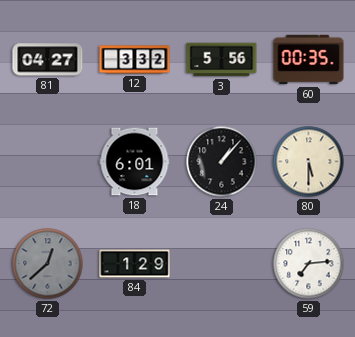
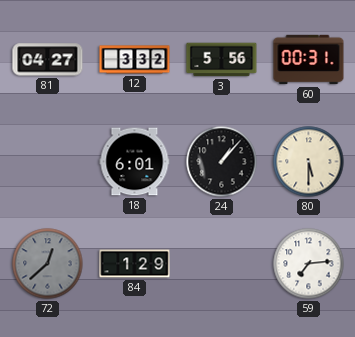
60: 00:35 -> 00:31 (309, 60)
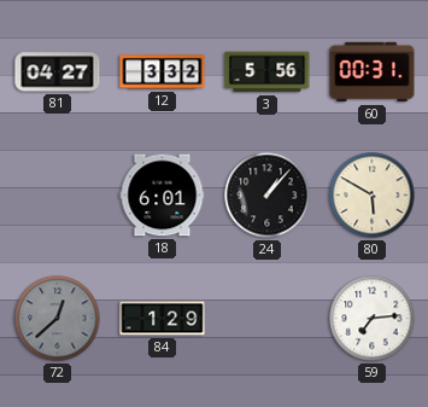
80: 5:30 -> 5:50 (373, 196)
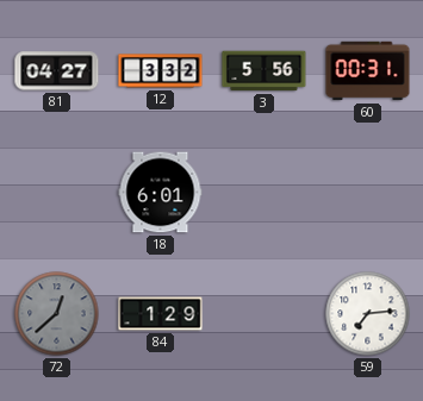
24: 1:07 -> none (268, 196)
80: 5:50 -> none (373, 196)
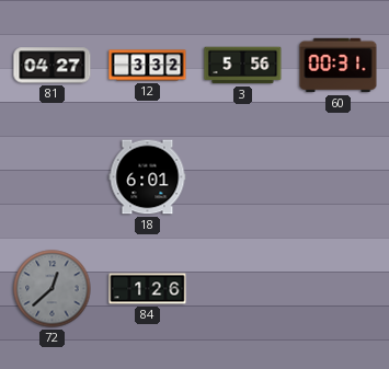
84: 1:29 -> 1:26 (148, 289)
59: 7:14 -> none (368, 314)
